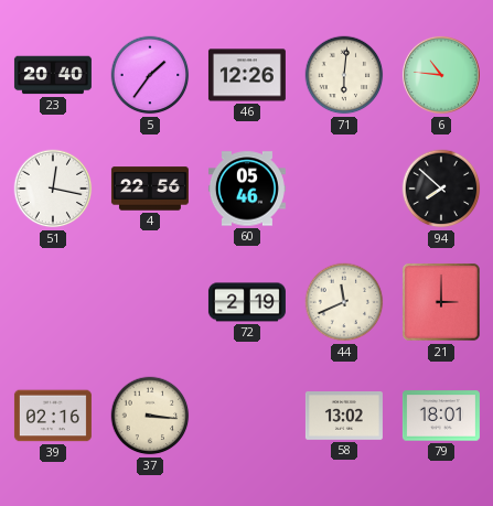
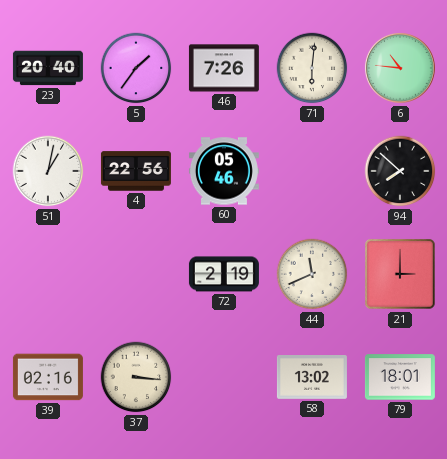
46: 12:26 -> 7:26 (224, 68)
51: 12:17 -> 1:02 (48, 171)
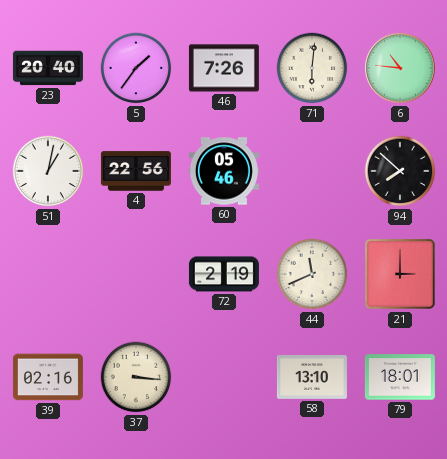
58: 13:02 -> 13:10 (312, 378)
